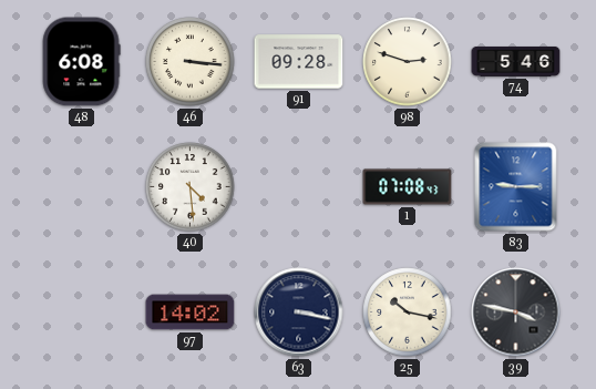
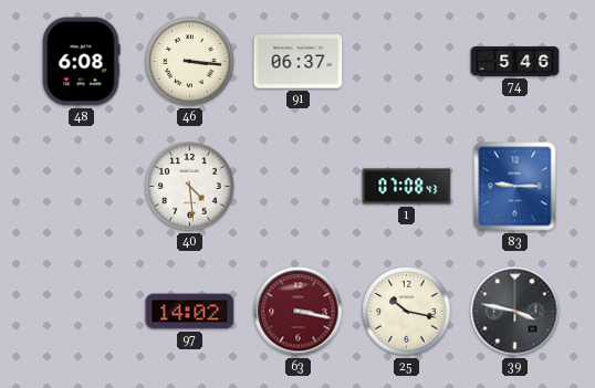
91: 09:28 -> 06:37 (299, 62)
98: 2:48 -> none (408, 62)
63 dial: navy -> burgundy (299, 312)
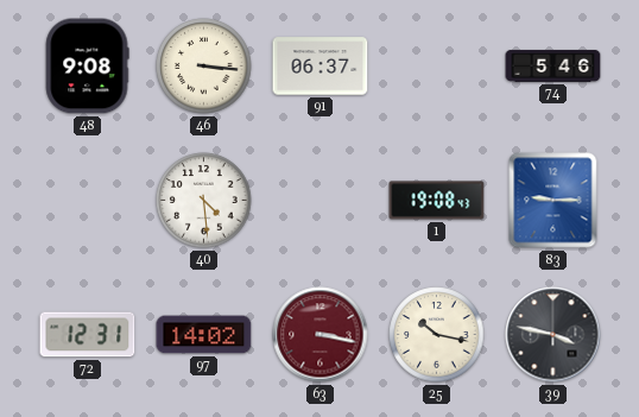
48: 6:08 -> 9:08 (87, 67)
1: 07:08 -> 19:08 (437, 201)
72: none -> 12:31 (88, 335)
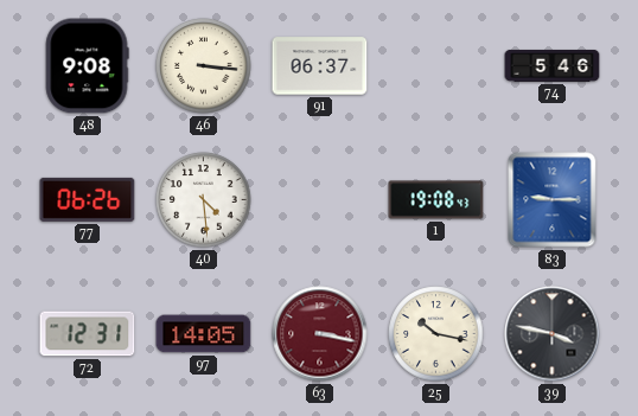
77: none -> 06:26 (88, 199)
97: 14:02 -> 14:05 (204, 334)
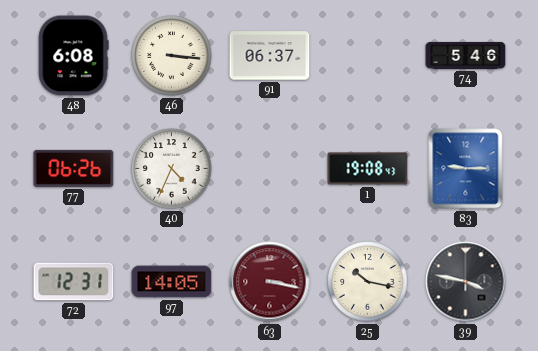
48: 9:08 -> 6:08 (73, 56)
40: 4:29 -> 4:34 (172, 169)
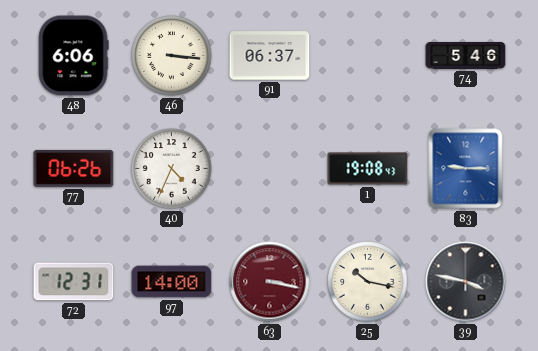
48: 6:08 -> 6:06 (73, 56)
97: 14:05 -> 14:00 (172, 282)
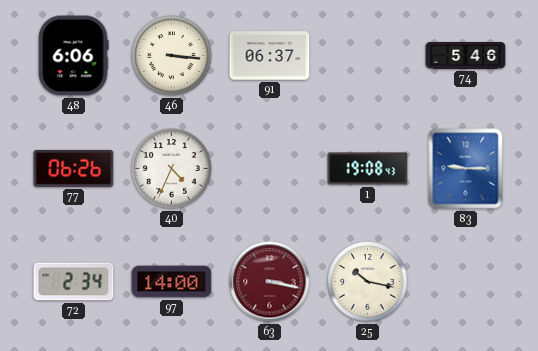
72: 12:31 -> 2:34 (74, 282)
39: 3:47 -> none (466, 282)
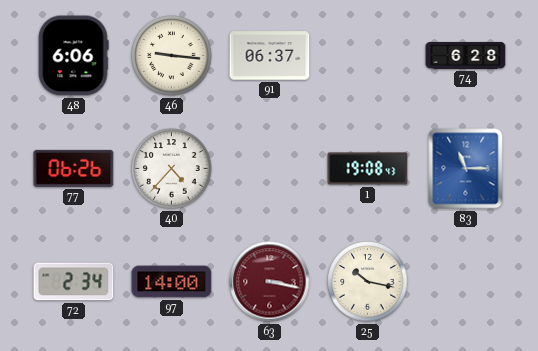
46: 3:16 -> 9:16 (172, 56)
74: 5:46 -> 6:28 (466, 55)
40: 4:34 -> 4:37 (172, 169)
83: 9:15 -> 11:15 (466, 169)
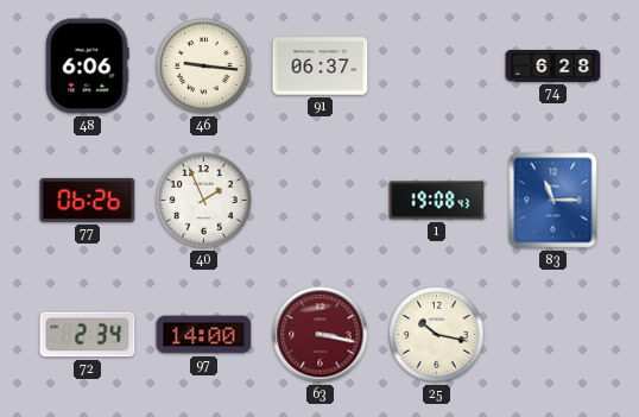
40: 4:37 -> 1:56 (204, 201)
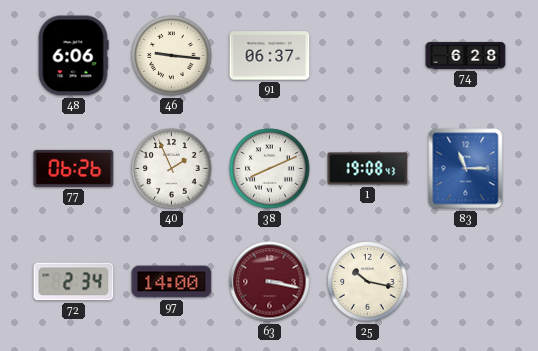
38: none -> 8:11 (270, 169)
